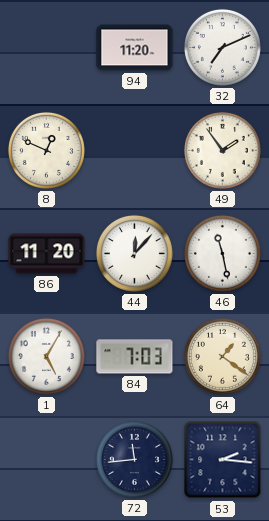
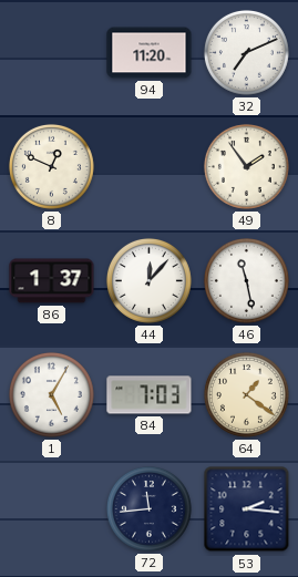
86: 11:20 -> 1:37 (52, 281)
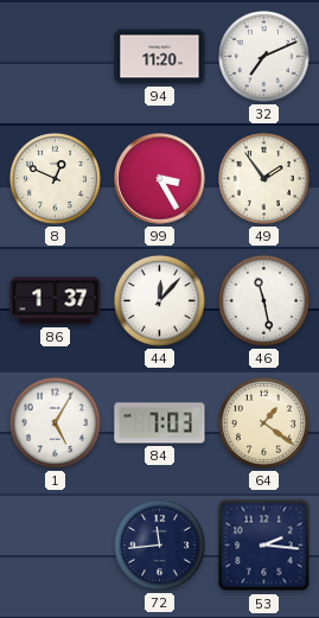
99: none -> 3:25 (160, 179)
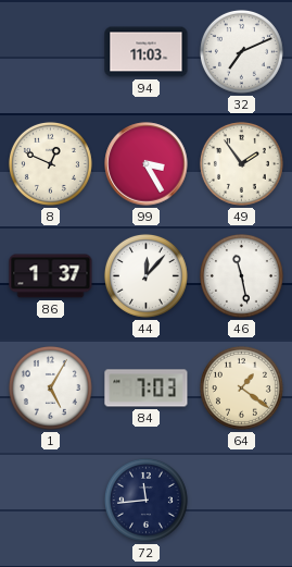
94: 11:20 -> 11:03 (147, 52)
53: 2:16 -> none (264, 546)
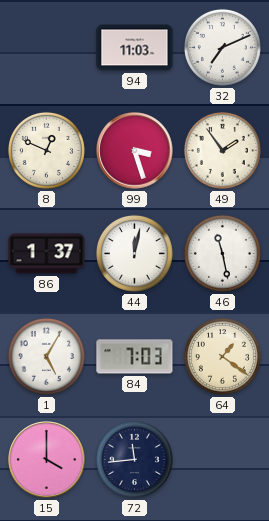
99: 3:25 -> 3:27 (135, 151)
44: 12:07 -> 12:02 (134, 253)
15: none -> 4:00 (47, 460)
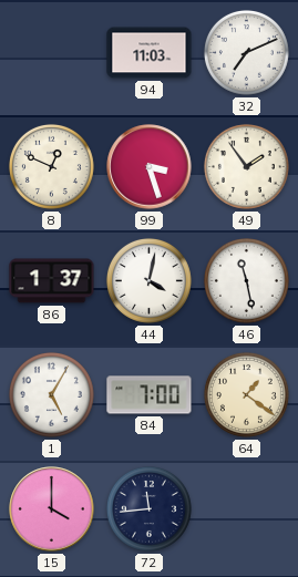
44: 12:02 -> 4:02 (148, 280)
84: 7:03 -> 7:00 (150, 395)
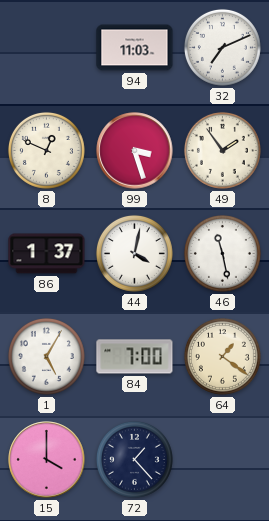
72: 11:44 -> 1:23 (134, 459)
